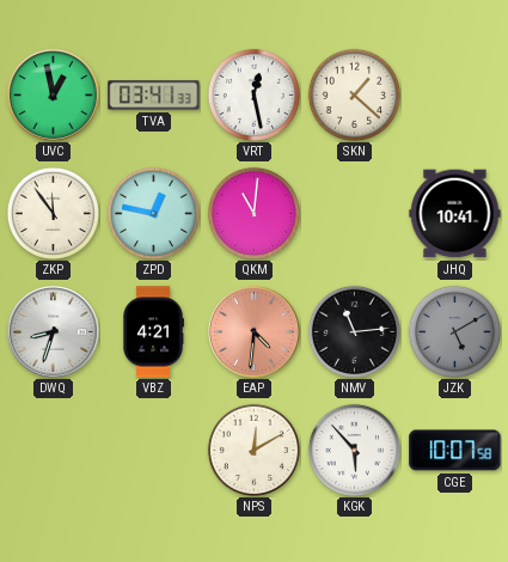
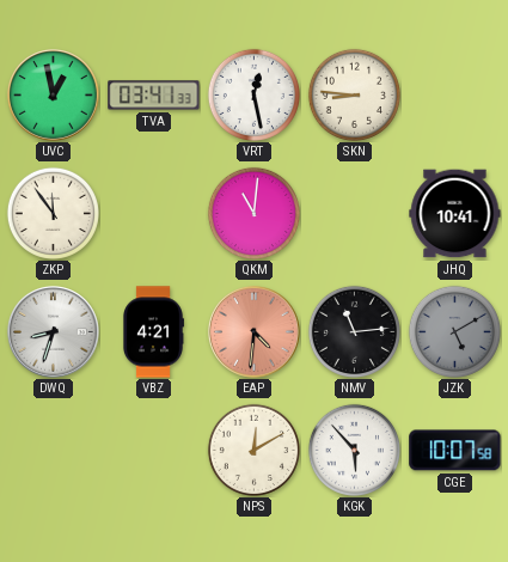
SKN: 1:22 -> 8:46 (354, 94)
ZPD: 12:47 -> none (153, 213)
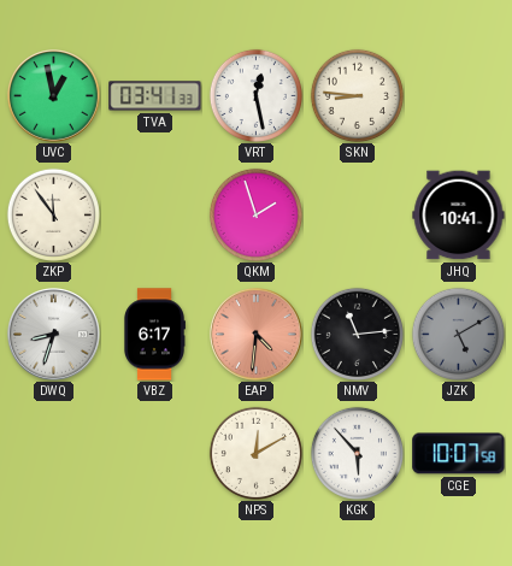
QKM: 11:01 -> 1:57 (255, 214)
VBZ: 4:21 -> 6:17 (154, 335)
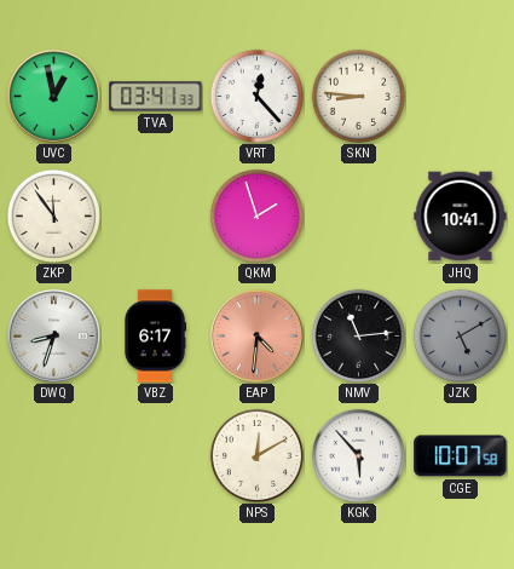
VRT: 12:28 -> 12:23 (256, 96)
